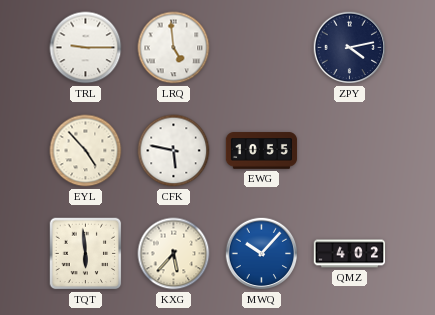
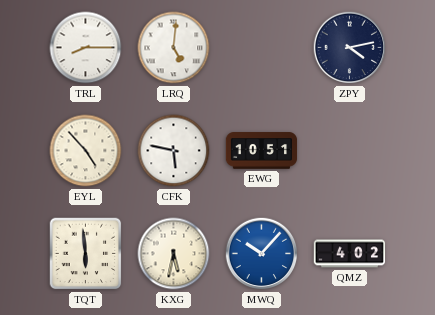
TRL: 9:15 -> 8:15 (86, 48)
LRQ: 4:59 -> 5:01 (174, 48)
EWG: 10:55 -> 10:51 (262, 151)
KXG: 5:37 -> 5:32 (174, 254)
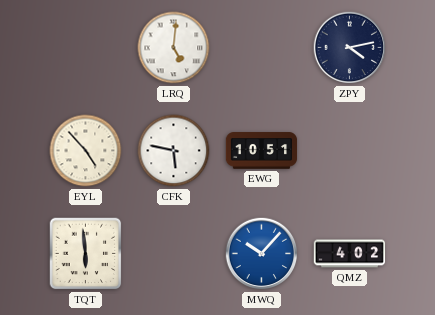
TRL: 8:15 -> none (86, 48)
KXG: 5:32 -> none (174, 254)
